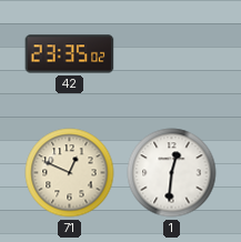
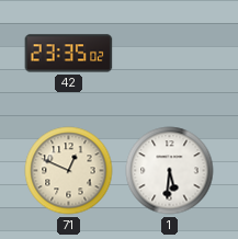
1: 12:31 -> 5:31 (170, 171)
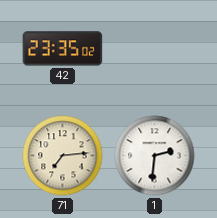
71: 12:49 -> 7:14 (63, 156)
1: 5:31 -> 2:31 (155, 156)
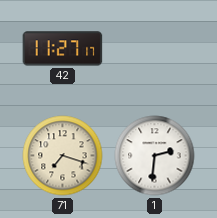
42: 23:35 -> 11:27 (63, 49)
71: 7:14 -> 7:18 (63, 156)
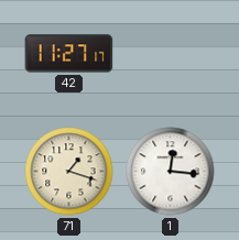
71: 7:18 -> 1:18 (69, 172)
1: 2:31 -> 12:16 (171, 172)
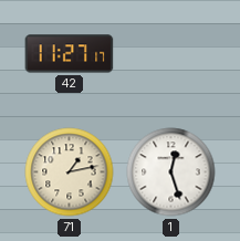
71: 1:18 -> 1:13 (70, 172)
1: 12:16 -> 12:27 (171, 172)
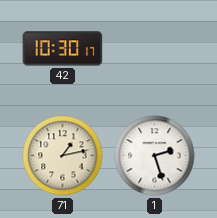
42: 11:27 -> 10:30 (63, 49)
1: 12:27 -> 2:27 (155, 156)
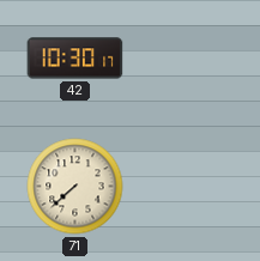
71: 1:13 -> 7:38 (75, 187)
1: 2:27 -> none (155, 156)
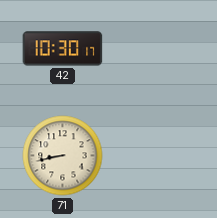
71: 7:38 -> 8:43 (63, 156)
